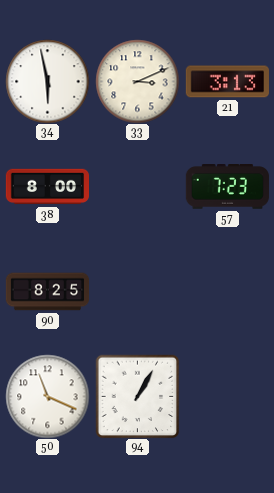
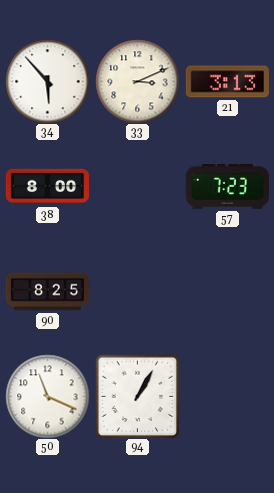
34: 5:58 -> 5:53 (47, 81)
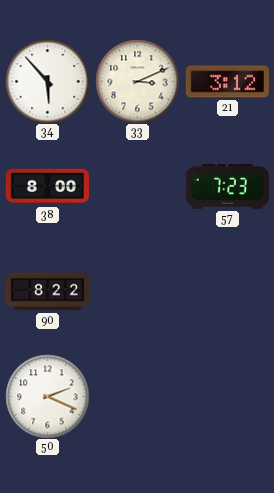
21: 3:13 -> 3:12 (227, 82)
90: 8:25 -> 8:22 (47, 292)
50: 11:19 -> 2:19 (47, 396)
94: 1:05 -> none (137, 396)
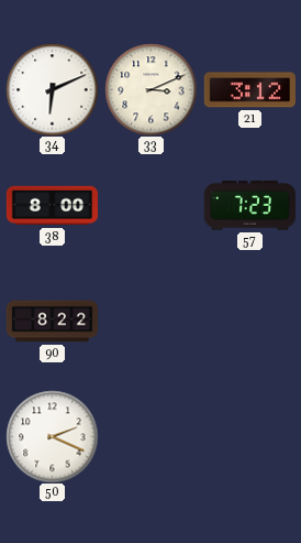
34: 5:53 -> 6:11 (52, 89)
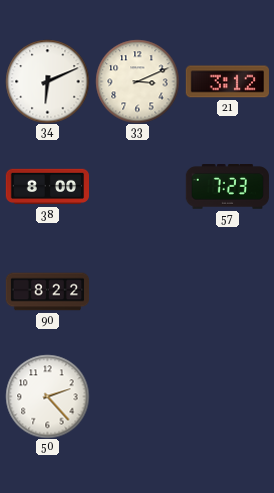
50: 2:19 -> 2:23 (47, 396)
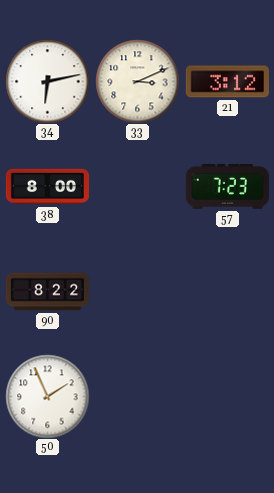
34: 6:11 -> 6:13 (47, 81)
50: 2:23 -> 1:56 (47, 396)
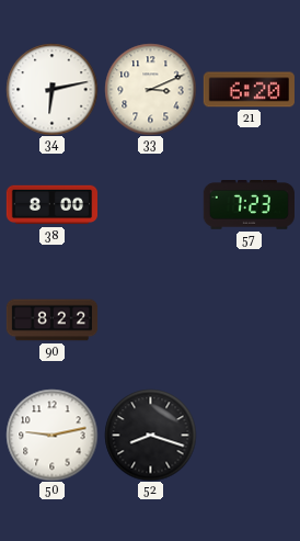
21: 3:12 -> 6:20 (249, 90)
50: 1:56 -> 9:13 (51, 435)
52: none -> 8:18 (150, 435)
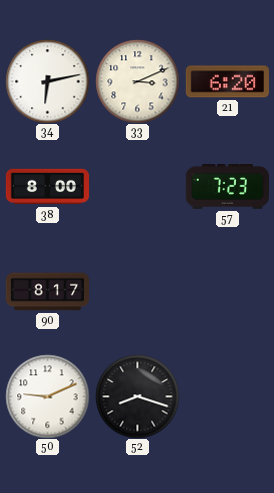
90: 8:22 -> 8:17 (47, 292)
50: 9:13 -> 9:11 (47, 396)
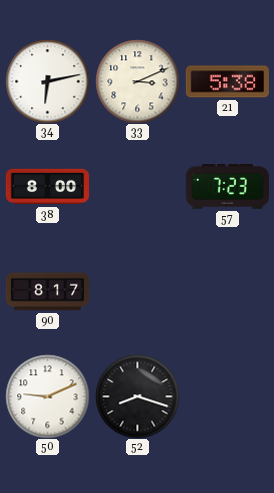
21: 6:20 -> 5:38 (227, 82)
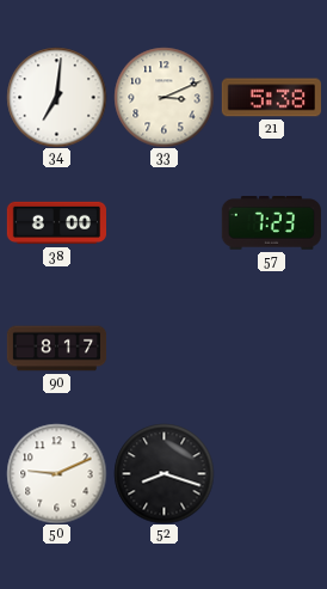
34: 6:13 -> 7:01 (56, 97)
